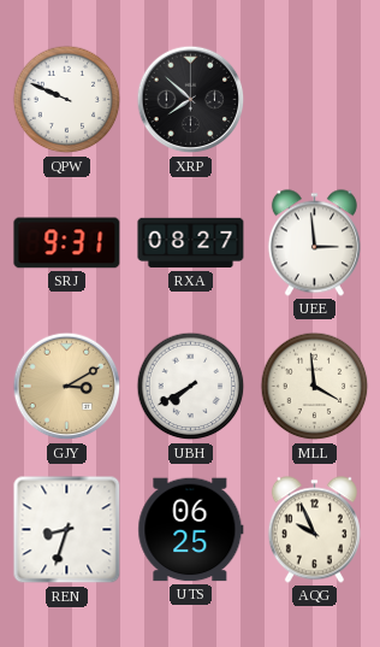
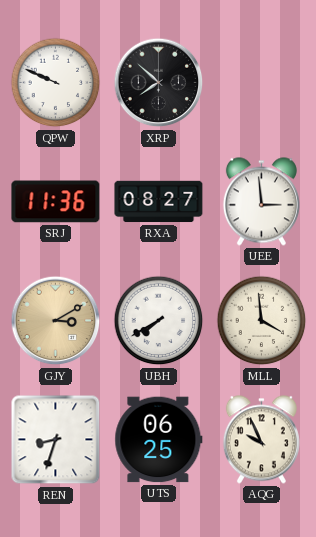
SRJ: 9:31 -> 11:36 (56, 202)
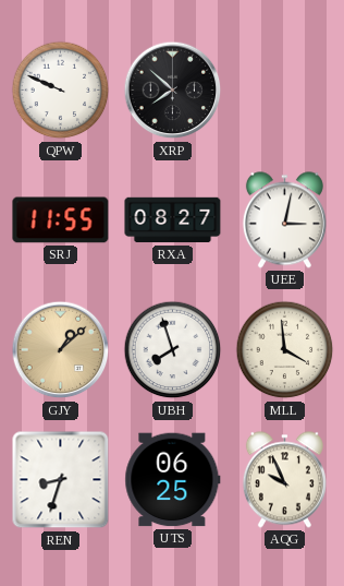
SRJ: 11:36 -> 11:55 (61, 220)
UEE: 2:59 -> 3:02 (284, 220)
GJY: 3:10 -> 1:08 (61, 350)
UBH: 7:40 -> 7:57 (173, 350)
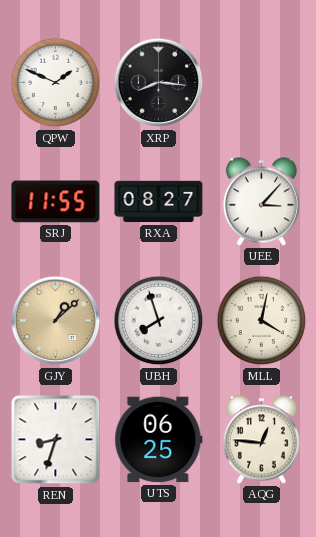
QPW: 9:49 -> 1:49 (56, 83)
XRP: 7:52 -> 8:16 (159, 83)
UEE: 3:02 -> 3:07 (261, 202)
MLL: 3:59 -> 4:02 (262, 321)
AQG: 9:56 -> 12:46 (261, 440)
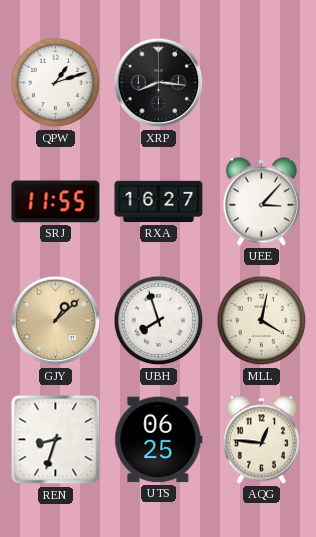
QPW: 1:49 -> 1:12 (56, 83)
RXA: 08:27 -> 16:27 (159, 202)
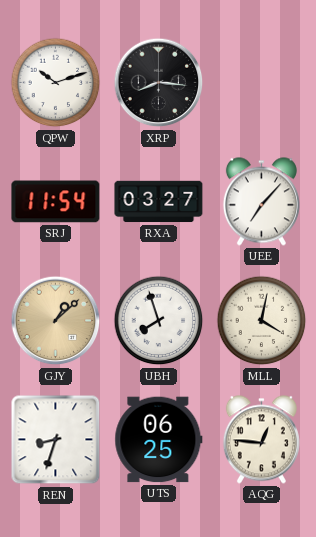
QPW: 1:12 -> 10:12 (56, 83)
SRJ: 11:55 -> 11:54 (56, 202)
RXA: 16:27 -> 03:27 (159, 202)
UEE: 3:07 -> 7:07 (261, 202)
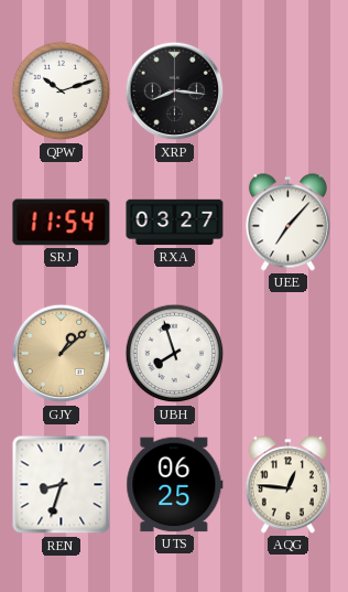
MLL: 4:02 -> none (262, 321)
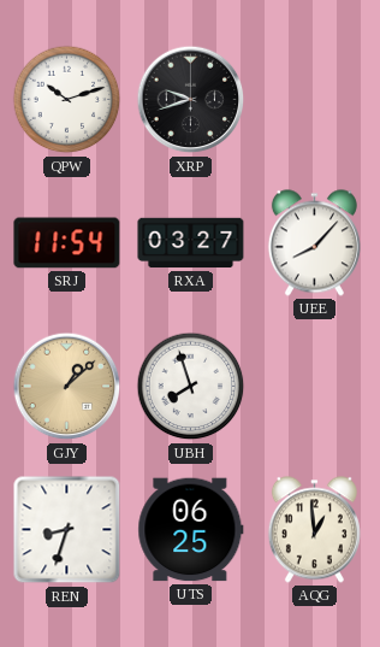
XRP: 8:16 -> 9:42 (191, 100)
UEE: 7:07 -> 8:07 (314, 243)
AQG: 12:46 -> 12:59 (314, 530)
